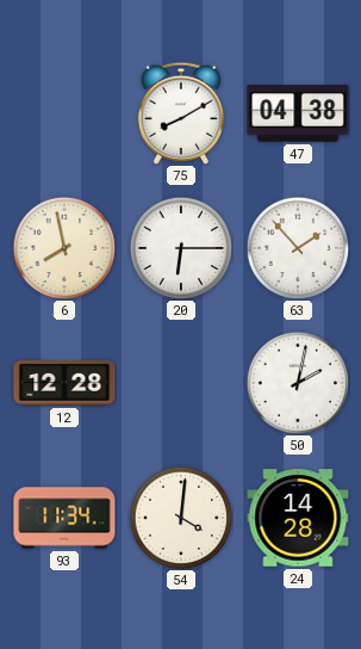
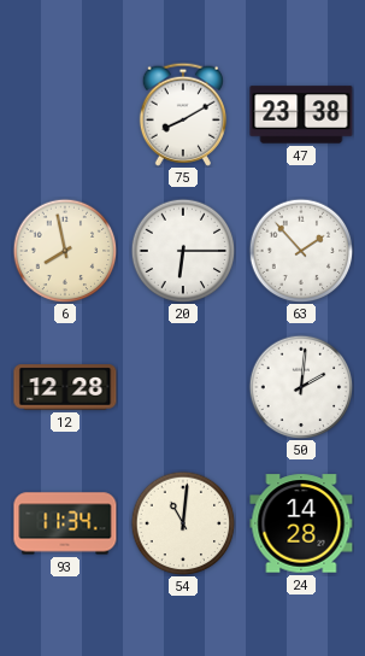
47: 04:38 -> 23:38 (301, 115)
50: 2:02 -> 2:01 (301, 387)
54: 4:01 -> 11:01 (183, 523)
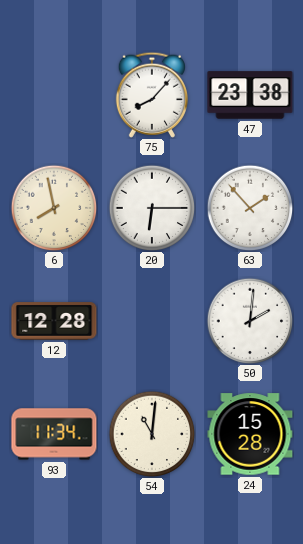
75: 8:10 -> 8:07 (151, 95)
24: 14:28 -> 15:28 (250, 434)
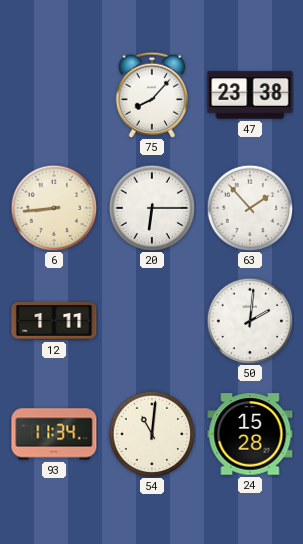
6: 7:58 -> 8:44 (54, 208)
12: 12:28 -> 1:11 (54, 321)
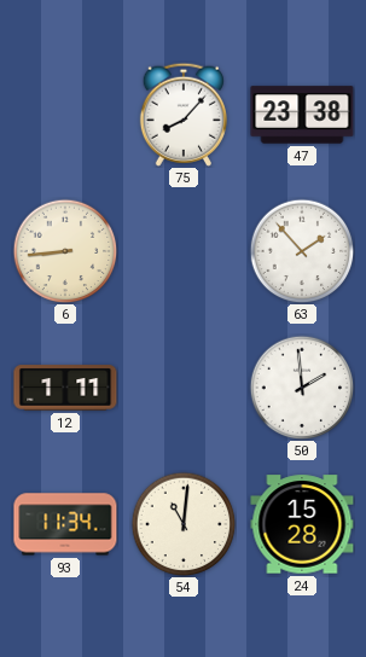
20: 6:15 -> none (152, 208)
50: 2:01 -> 1:59 (302, 388)
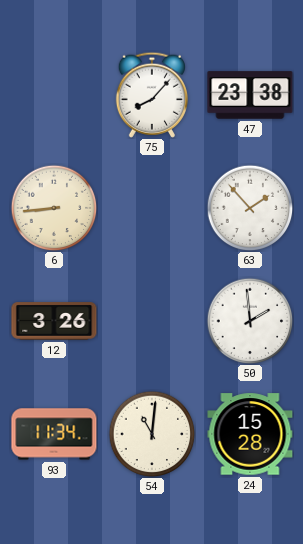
12: 1:11 -> 3:26 (54, 321)
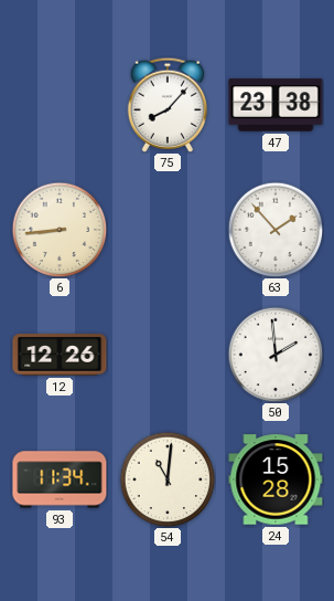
12: 3:26 -> 12:26 (60, 355)
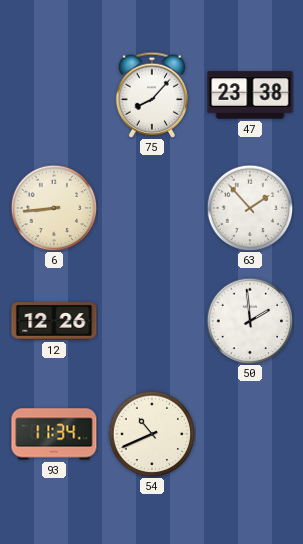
54: 11:01 -> 10:41 (152, 434)
24: 15:28 -> none (276, 479)
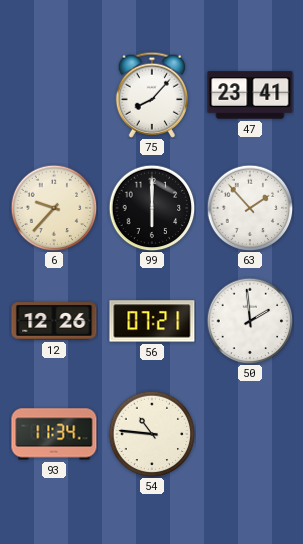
47: 23:38 -> 23:41 (250, 95)
6: 8:44 -> 9:37 (54, 208)
99: none -> 6:00 (152, 208)
56: none -> 07:21 (152, 321)
54: 10:41 -> 10:46 (152, 434)
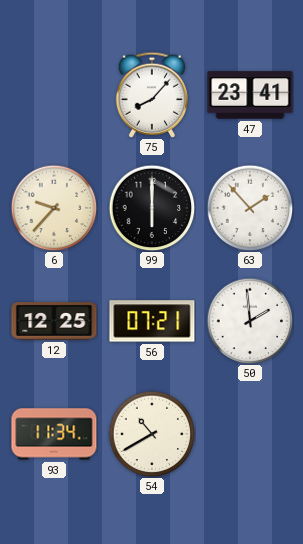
12: 12:26 -> 12:25 (54, 321)
54: 10:46 -> 10:40 (152, 434)
